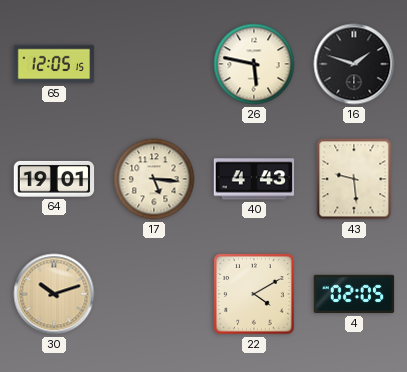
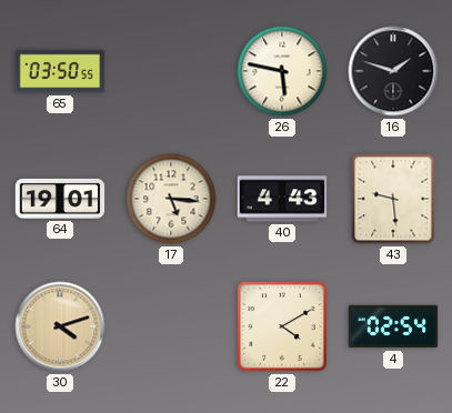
65: 12:05 -> 03:50 (60, 71)
30: 10:12 -> 4:12 (60, 326)
4: 02:05 -> 02:54 (393, 326)
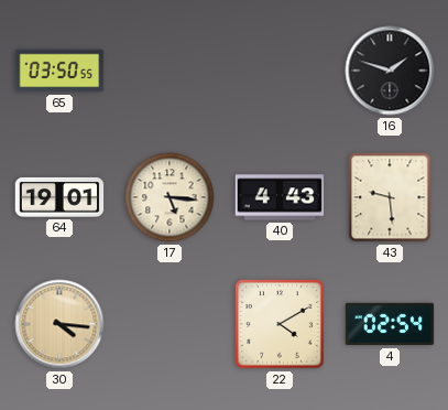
26: 5:47 -> none (282, 71)
30: 4:12 -> 4:16 (59, 324)
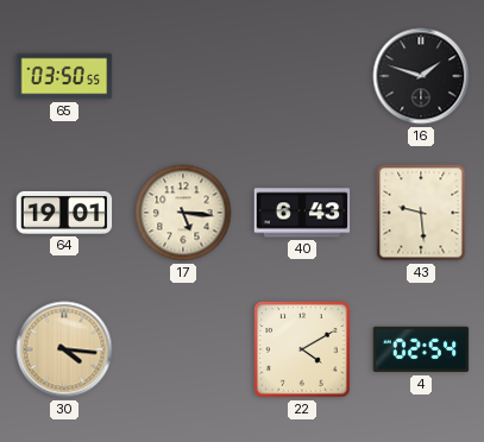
40: 4:43 -> 6:43 (302, 213)
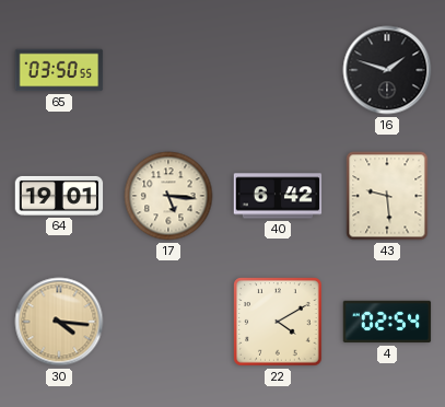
40: 6:43 -> 6:42 (278, 196)
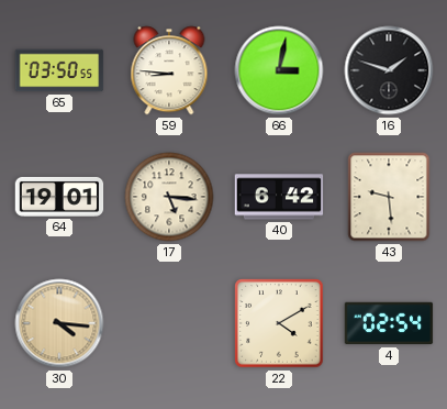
59: none -> 8:46 (169, 70)
66: none -> 3:02 (279, 70)
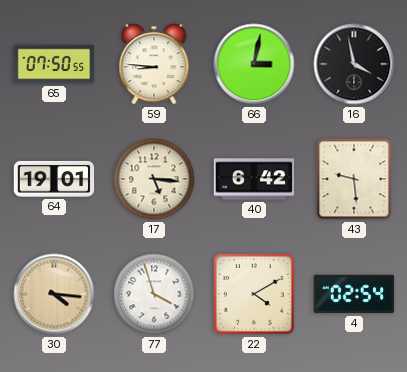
65: 03:50 -> 07:50 (54, 64)
16: 1:48 -> 3:58 (354, 64)
77: none -> 3:57 (154, 294)
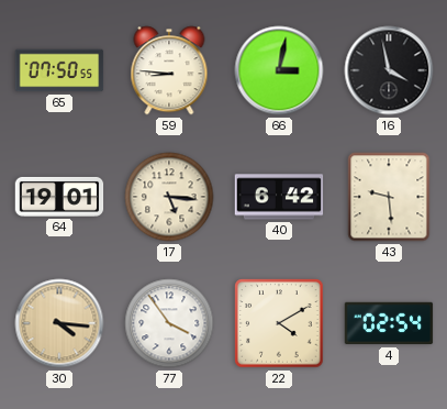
77: 3:57 -> 3:54 (169, 323)
